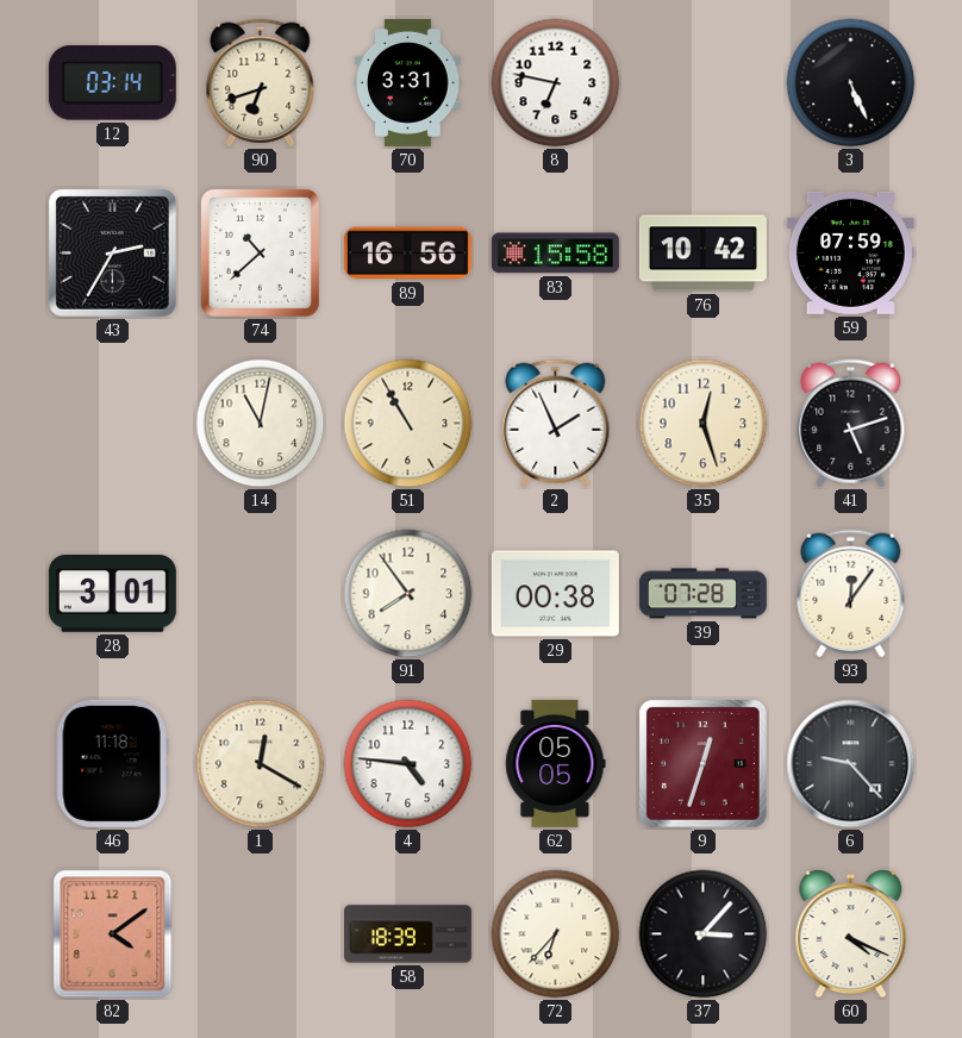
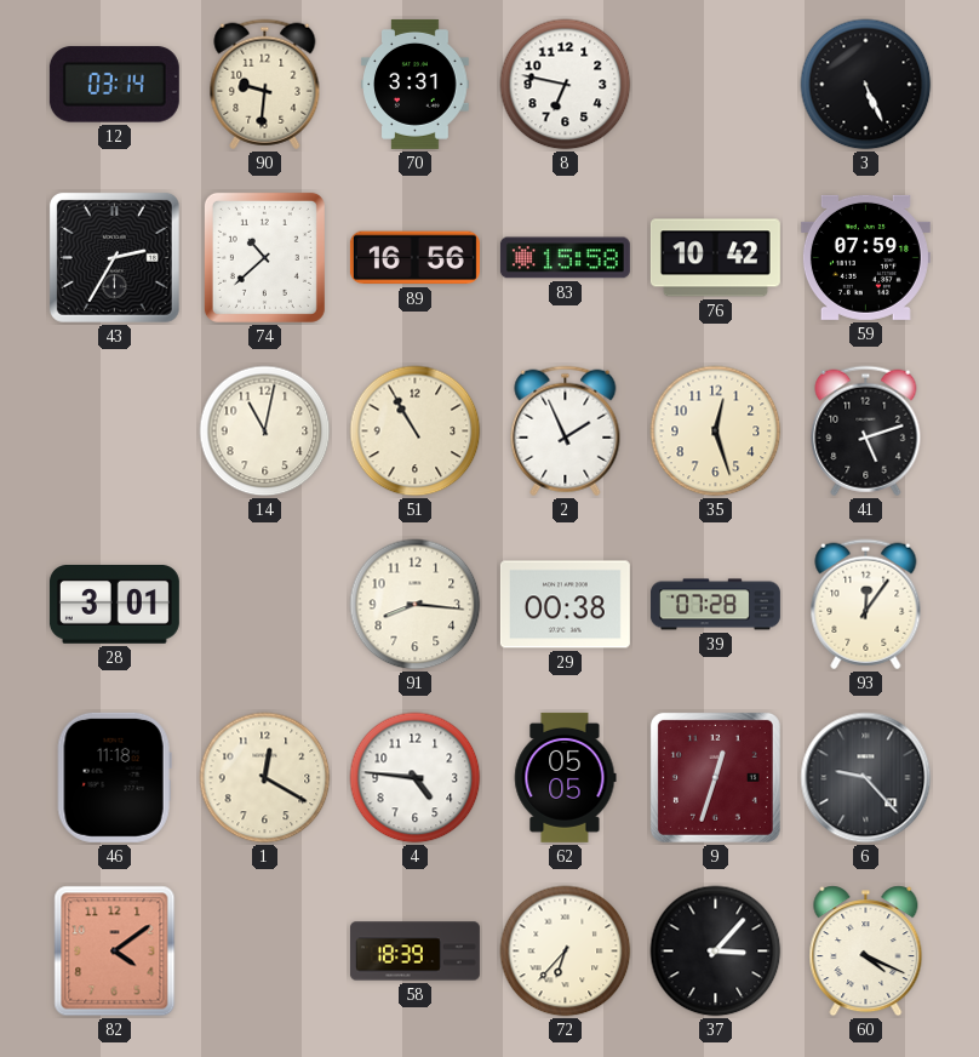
90: 6:42 -> 9:31 (265, 85)
91: 7:54 -> 8:16 (416, 605)
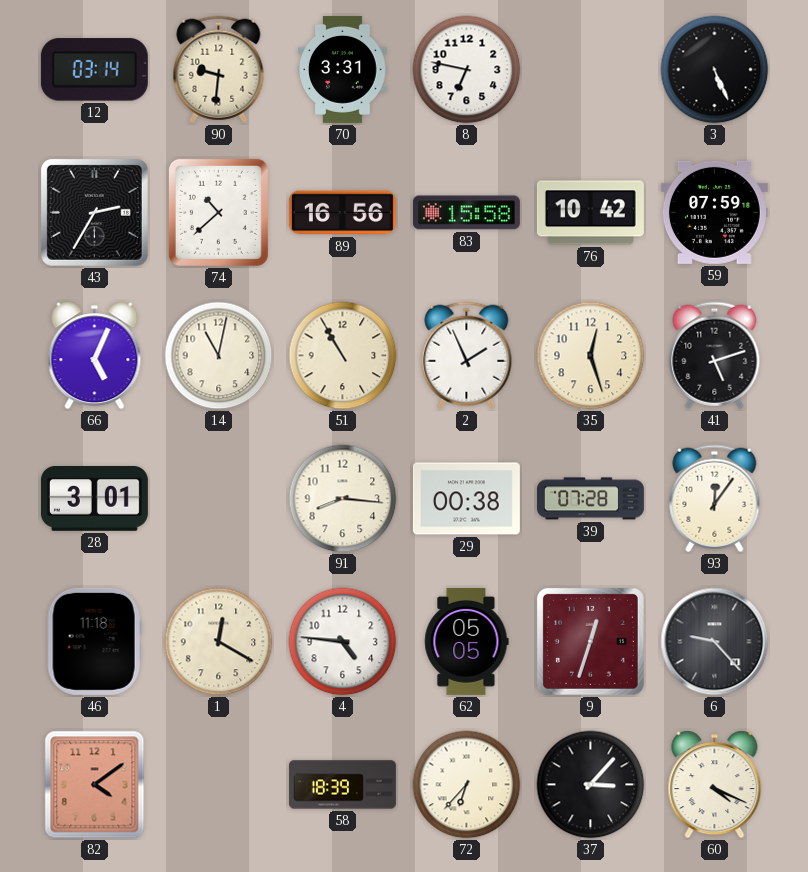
66: none -> 5:04 (95, 356)
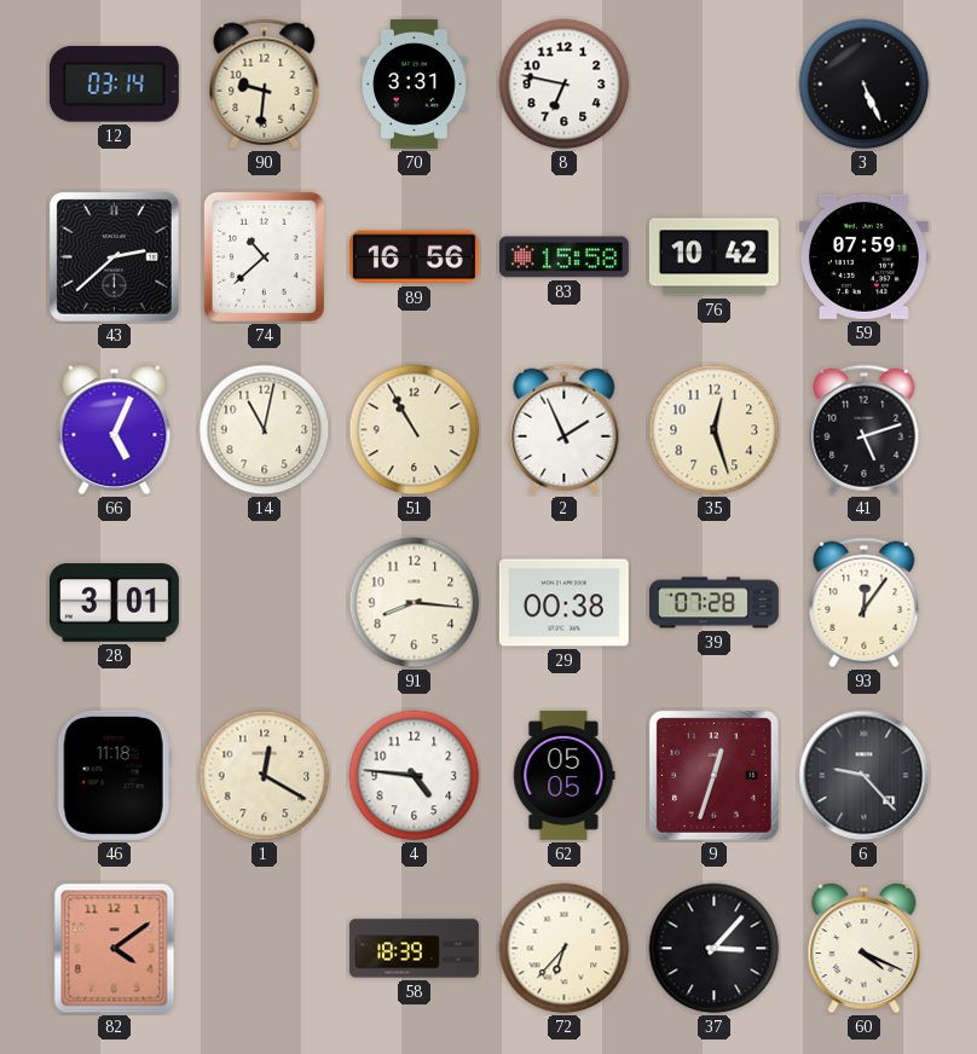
43: 2:35 -> 2:38 (114, 256)
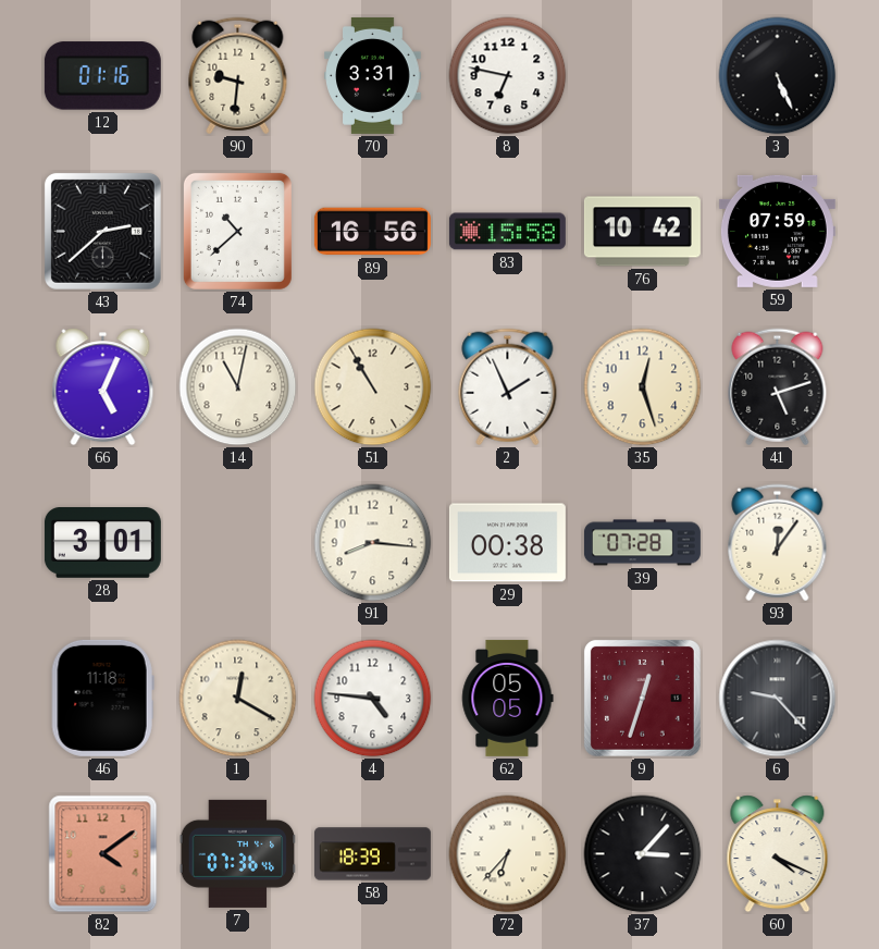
12: 03:14 -> 01:16 (102, 76)
7: none -> 07:36 (238, 853)
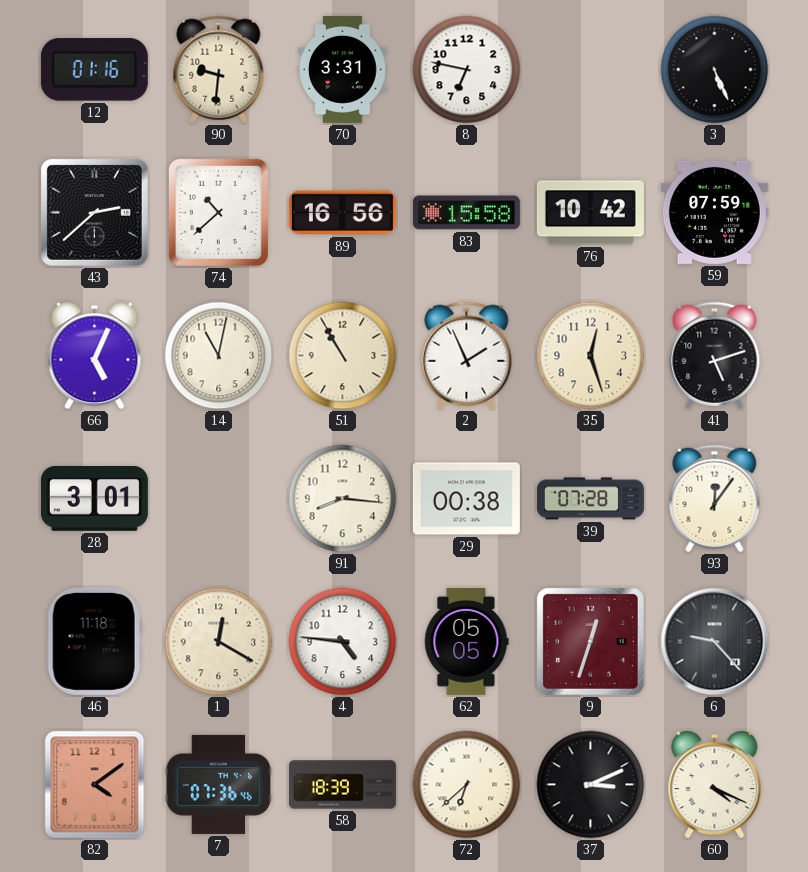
72: 6:37 -> 6:38 (467, 785)
37: 3:07 -> 3:11 (591, 785)
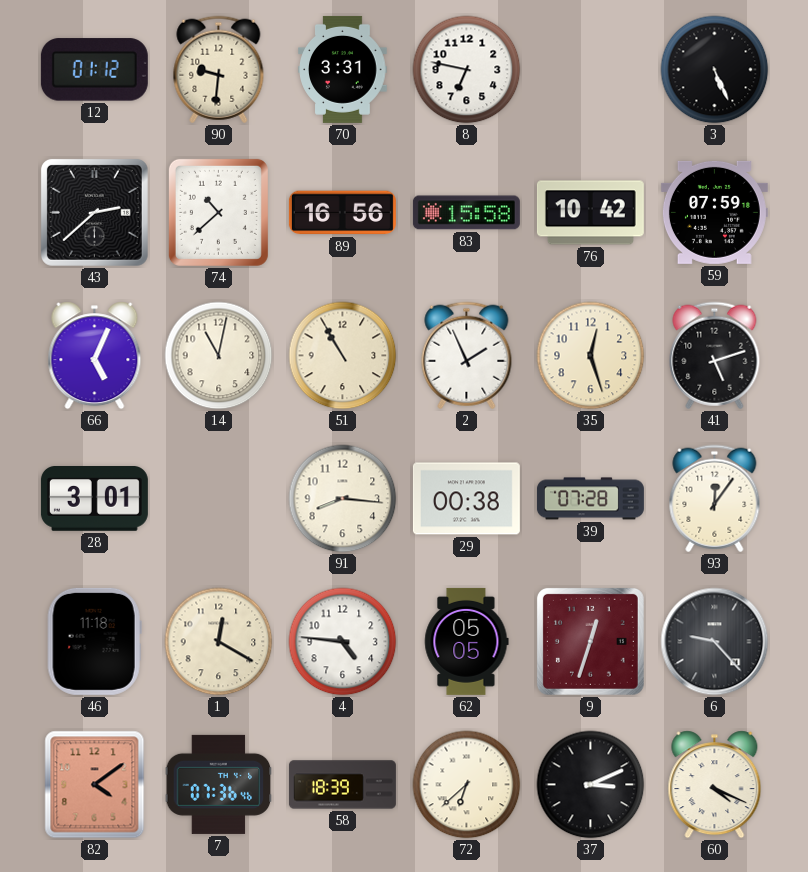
12: 01:16 -> 01:12 (94, 70)
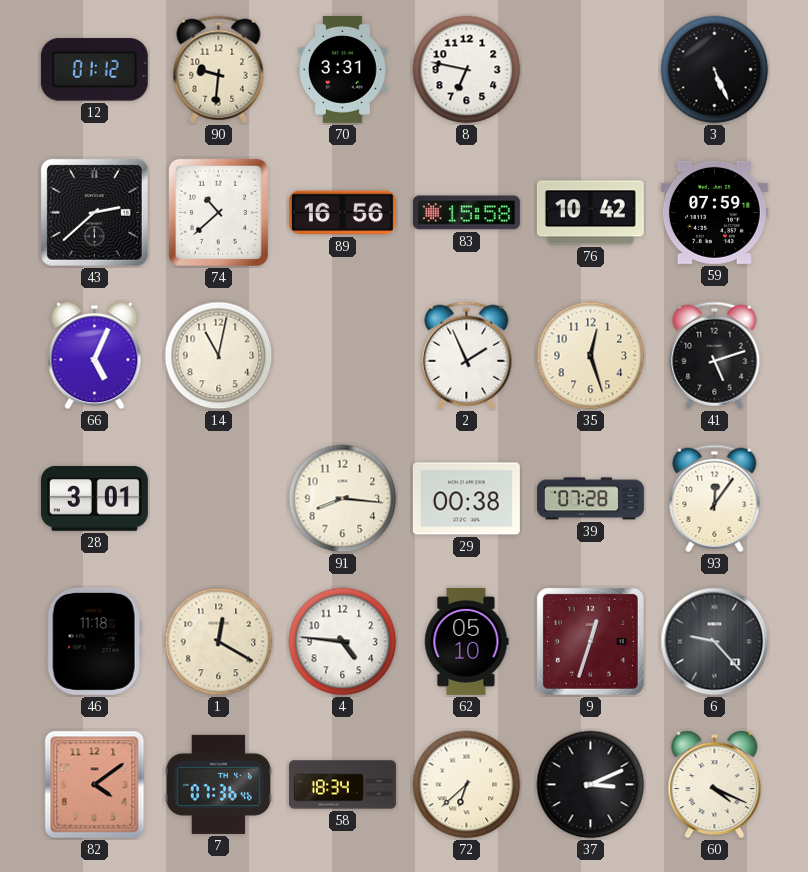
51: 10:55 -> none (343, 356)
62: 05:05 -> 05:10 (467, 641)
58: 18:39 -> 18:34 (342, 785)
